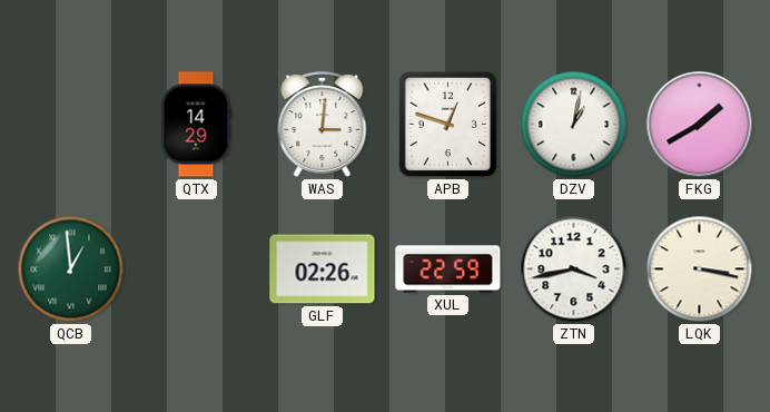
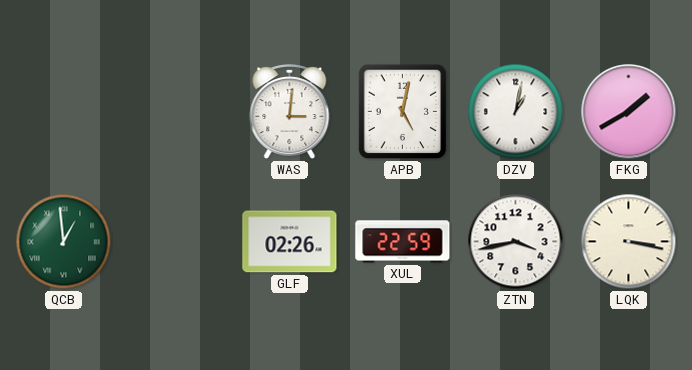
QTX: 14:29 -> none (196, 125)
APB: 12:48 -> 5:02 (403, 112)
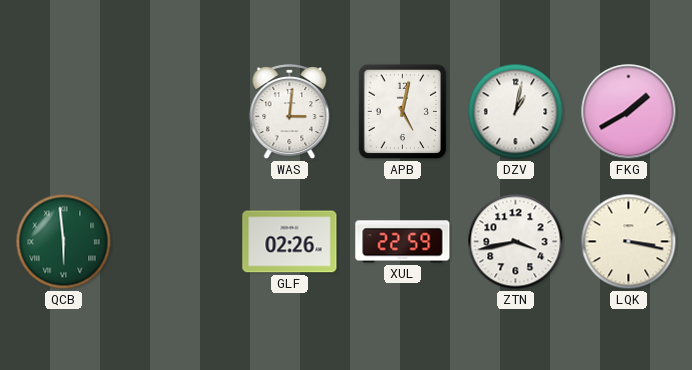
QCB: 12:59 -> 5:59 (64, 242)
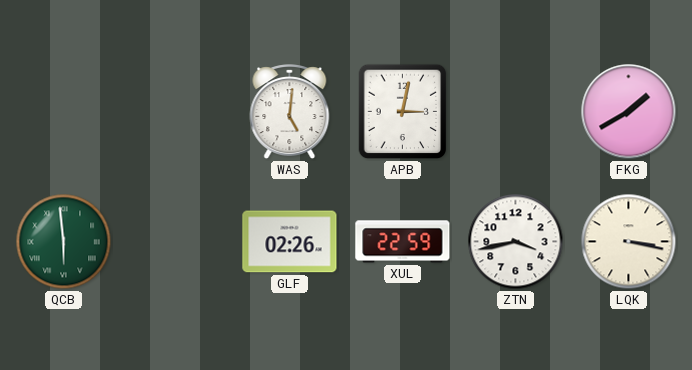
WAS: 3:01 -> 5:01 (290, 112)
APB: 5:02 -> 3:02 (403, 112)
DZV: 1:02 -> none (516, 112)
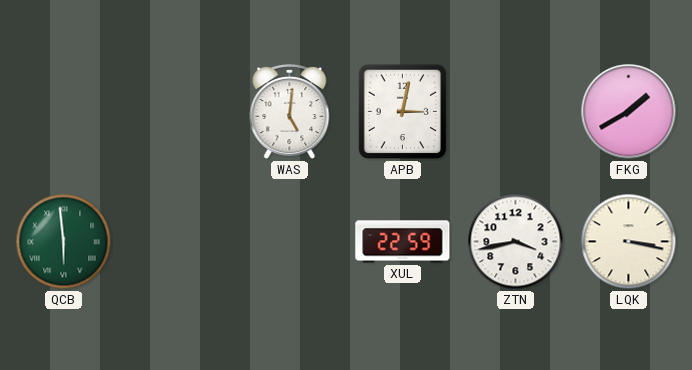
GLF: 02:26 -> none (290, 242)
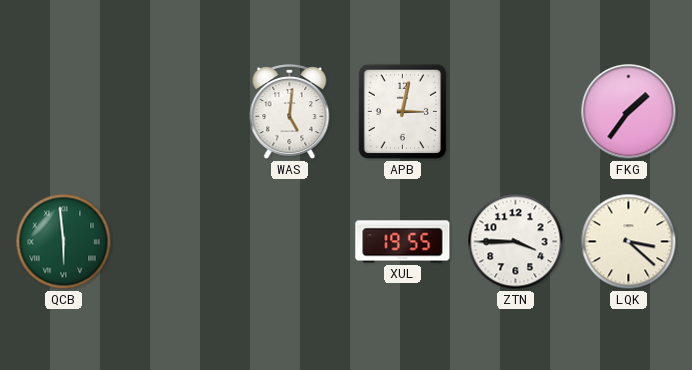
FKG: 1:40 -> 1:36 (629, 112)
XUL: 22:59 -> 19:55 (403, 242)
ZTN: 3:43 -> 3:45 (516, 242)
LQK: 3:17 -> 3:22 (629, 242)
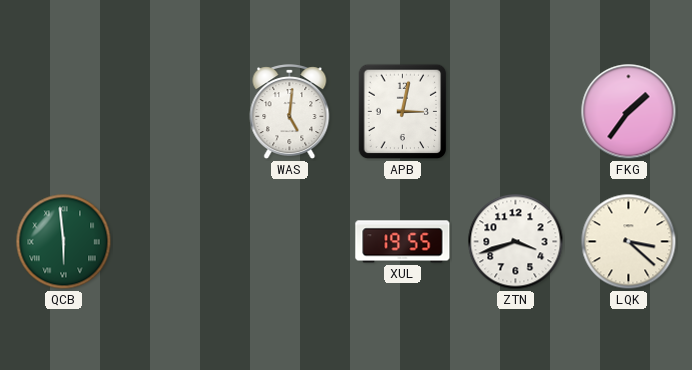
ZTN: 3:45 -> 3:42 (516, 242)
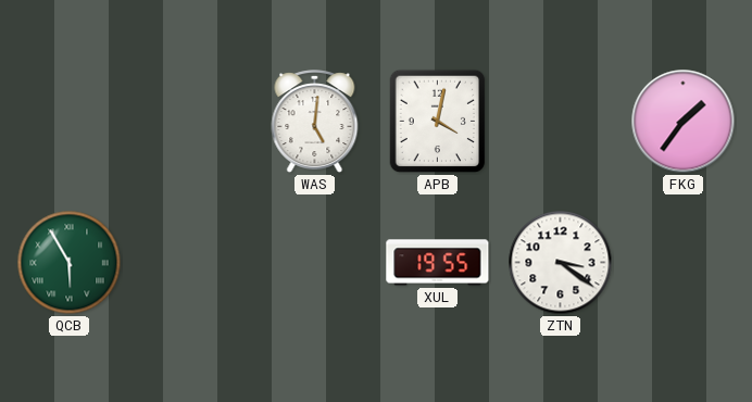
APB: 3:02 -> 4:02 (438, 122)
QCB: 5:59 -> 5:55 (70, 263)
ZTN: 3:42 -> 3:21 (561, 263)
LQK: 3:22 -> none (629, 242)
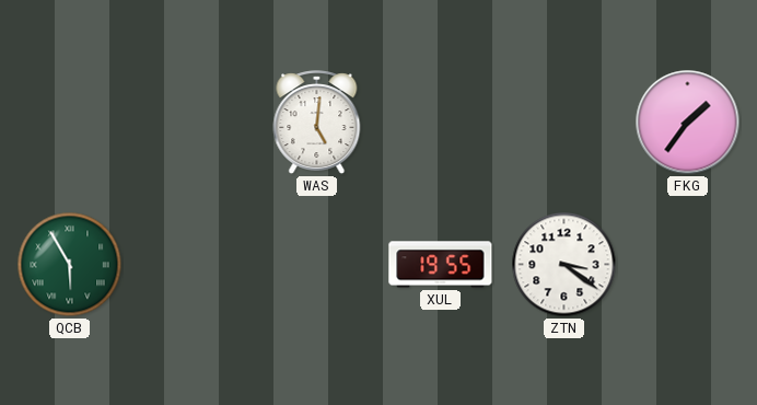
APB: 4:02 -> none (438, 122)
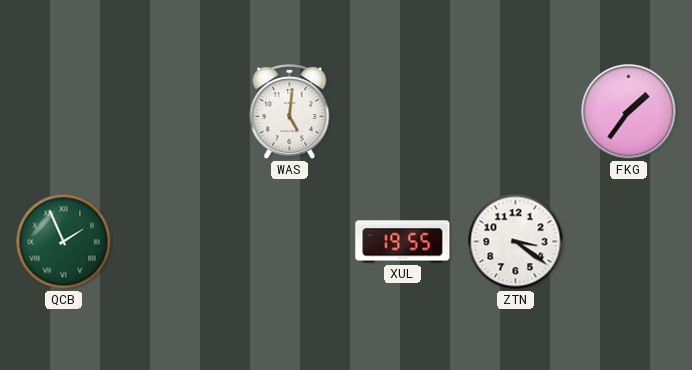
QCB: 5:55 -> 1:56 (64, 242)
